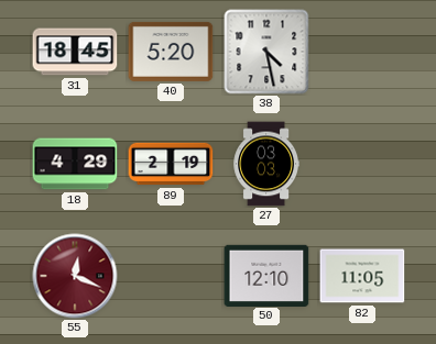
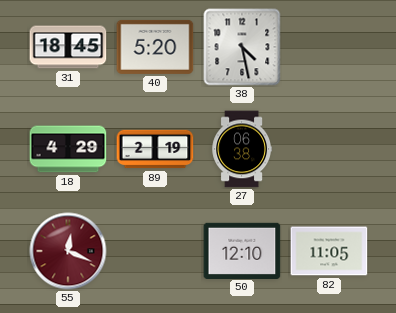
27: 03:03 -> 06:38 (241, 149)
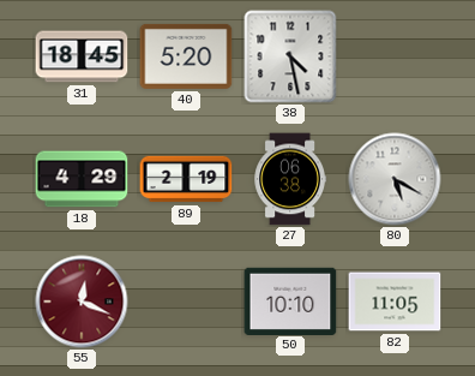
80: none -> 5:20 (395, 179)
50: 12:10 -> 10:10 (290, 300)
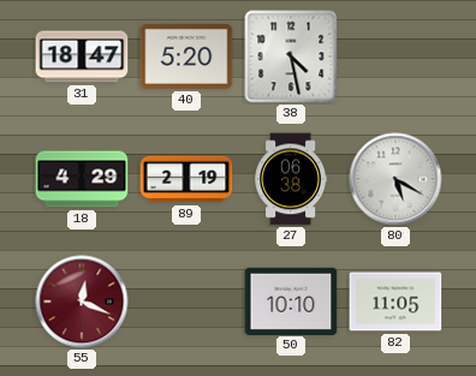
31: 18:45 -> 18:47 (82, 56)
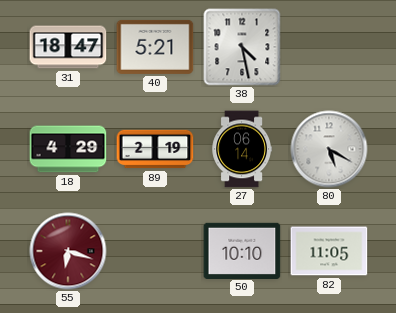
40: 5:20 -> 5:21 (155, 47)
27: 06:38 -> 06:14 (241, 149)
55: 12:19 -> 6:18 (68, 251)
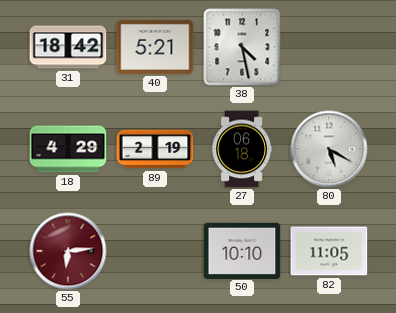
31: 18:47 -> 18:42 (68, 47)
27: 06:14 -> 06:18 (241, 149)
55: 6:18 -> 6:14 (68, 251)
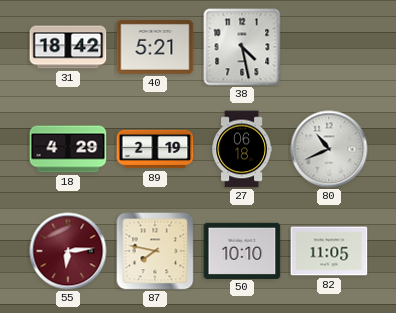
80: 5:20 -> 10:41 (329, 149)
87: none -> 7:47 (155, 251)
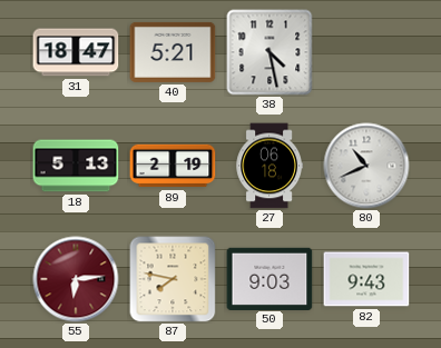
31: 18:42 -> 18:47 (76, 52)
18: 4:29 -> 5:13 (76, 166)
50: 10:10 -> 9:03 (269, 278)
82: 11:05 -> 9:43 (366, 279)
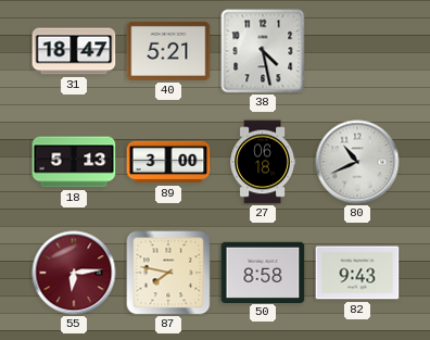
89: 2:19 -> 3:00 (168, 162)
50: 9:03 -> 8:58 (263, 272)
